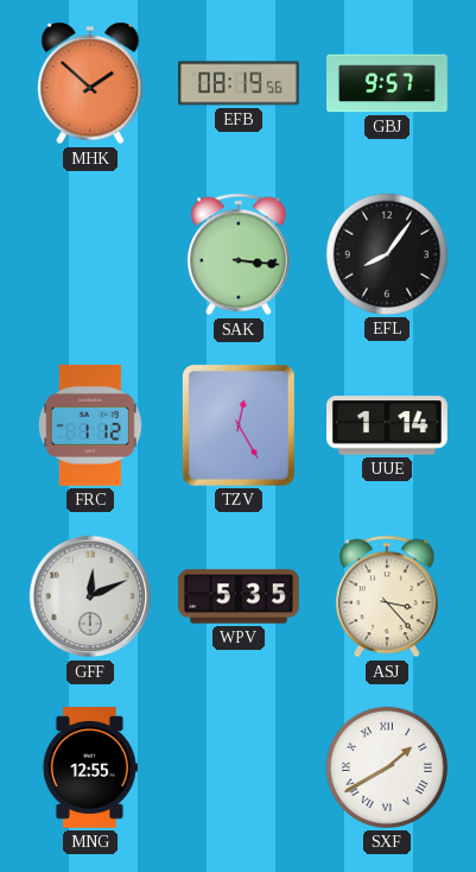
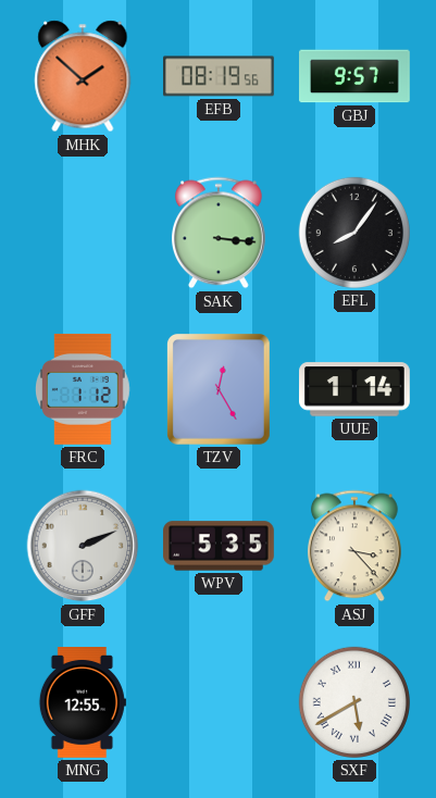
GFF: 12:11 -> 2:11 (83, 546)
SXF: 1:40 -> 5:40 (354, 702)
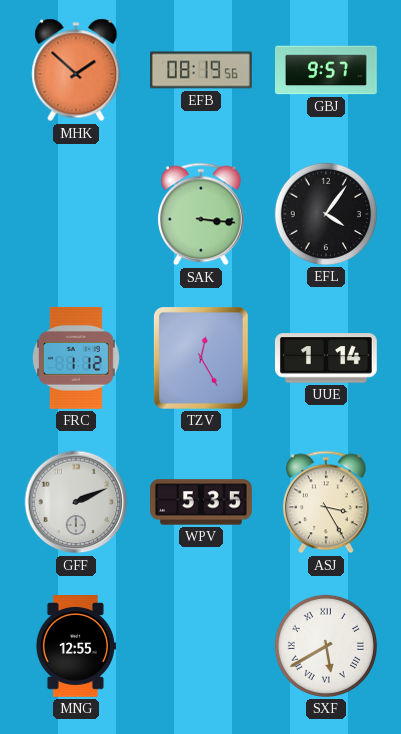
EFL: 8:06 -> 4:06 (326, 214)
ASJ: 3:23 -> 3:25 (326, 502)
